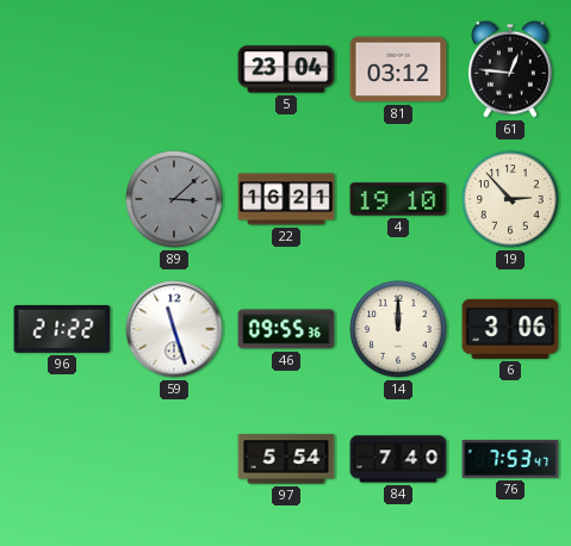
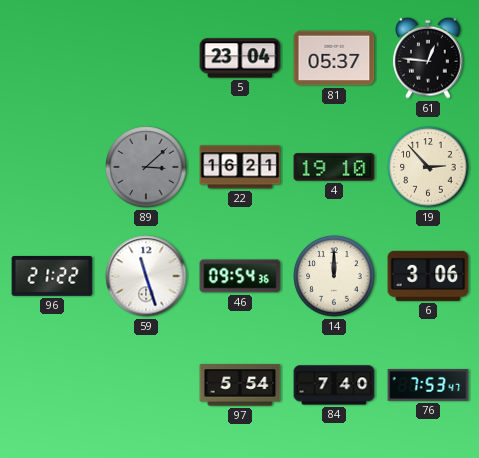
81: 03:12 -> 05:37 (334, 58)
46: 09:55 -> 09:54 (240, 276)
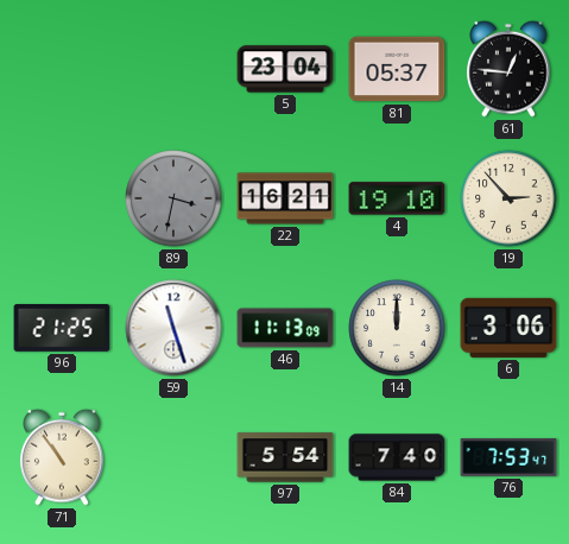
89: 3:08 -> 3:32 (173, 198)
96: 21:22 -> 21:25 (62, 329)
46: 09:54 -> 11:13 (285, 328)
71: none -> 10:54 (62, 457)
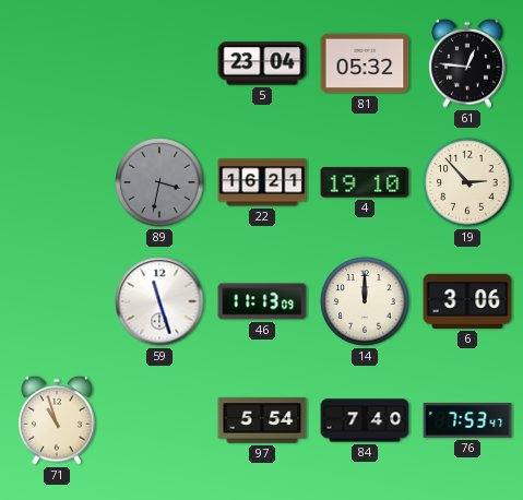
81: 05:37 -> 05:32 (365, 63)
96: 21:25 -> none (62, 329)
71: 10:54 -> 10:57 (57, 420)
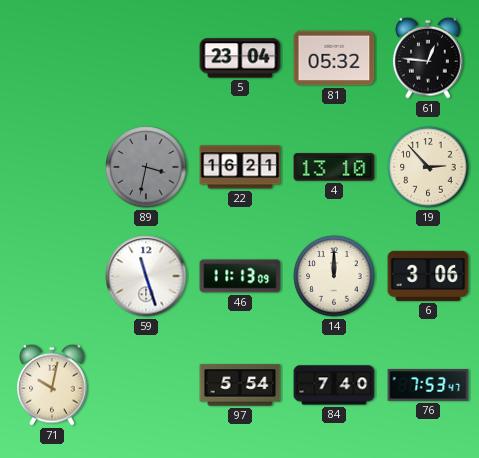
4: 19:10 -> 13:10 (334, 167)
71: 10:57 -> 10:02 (52, 385)
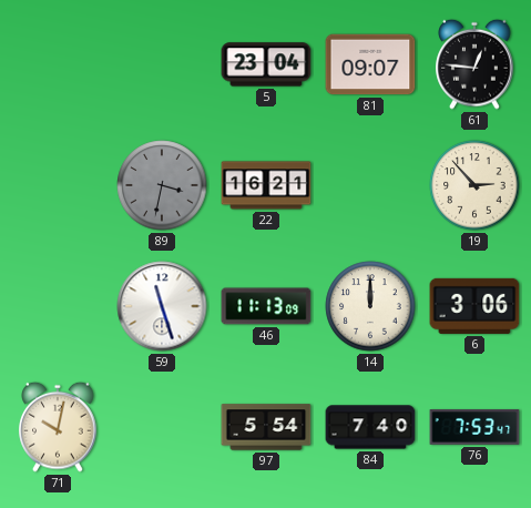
81: 05:32 -> 09:07 (370, 64)
4: 13:10 -> none (334, 167)
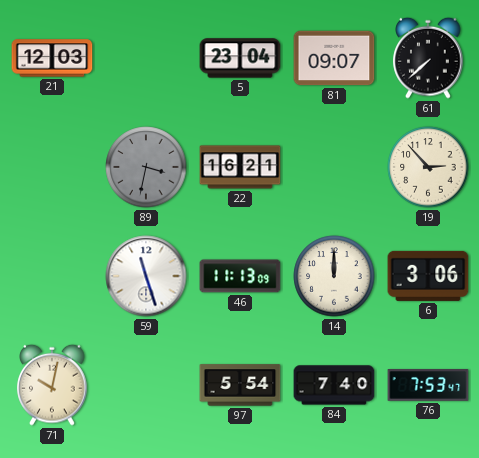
21: none -> 12:03 (52, 58)
61: 12:46 -> 7:38 (428, 58)
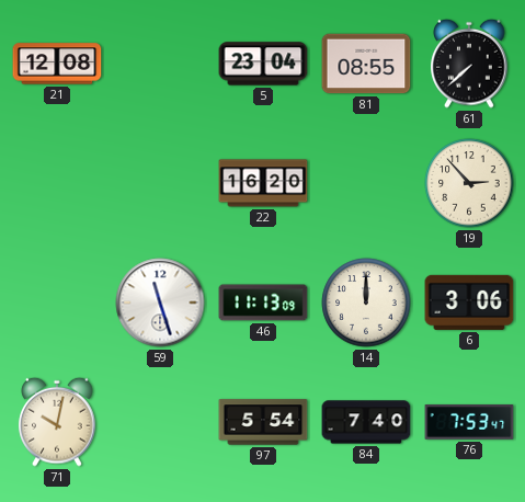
21: 12:03 -> 12:08 (57, 64)
81: 09:07 -> 08:55 (366, 64)
89: 3:32 -> none (146, 167)
22: 16:21 -> 16:20 (263, 183)
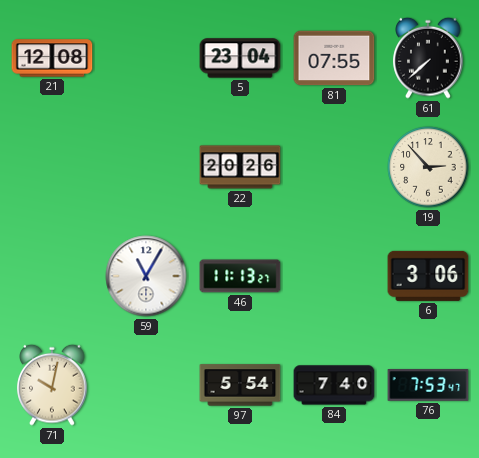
81: 08:55 -> 07:55 (334, 58)
22: 16:20 -> 20:26 (240, 167)
59: 11:27 -> 11:05 (146, 276)
46: 11:13:09 -> 11:13:27 (240, 276)
14: 12:00 -> none (366, 303)
